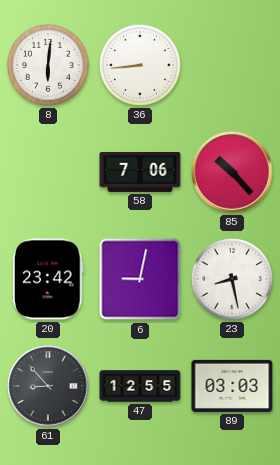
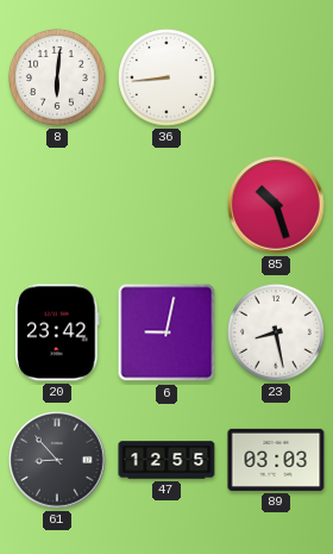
58: 7:06 -> none (140, 172)
85: 10:23 -> 10:27 (276, 205)
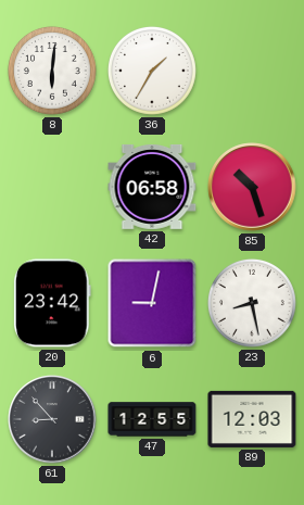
36: 8:44 -> 1:35 (152, 71)
42: none -> 06:58 (152, 187)
89: 03:03 -> 12:03 (252, 419)
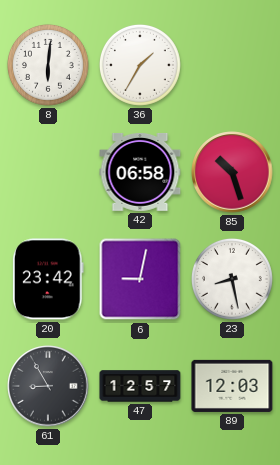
61: 8:53 -> 8:55 (48, 386)
47: 12:55 -> 12:57 (140, 386)
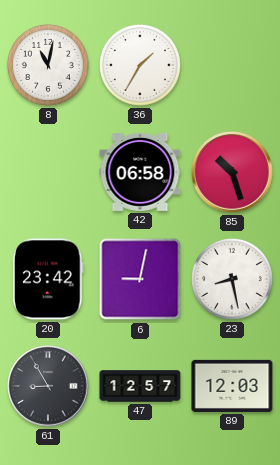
8: 6:01 -> 11:02 (48, 65)
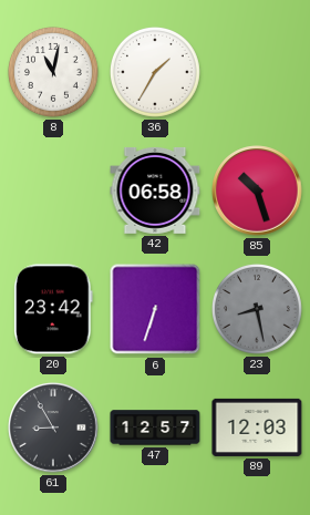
6: 9:02 -> 6:33 (155, 309)
23 dial: white -> grey (257, 309)
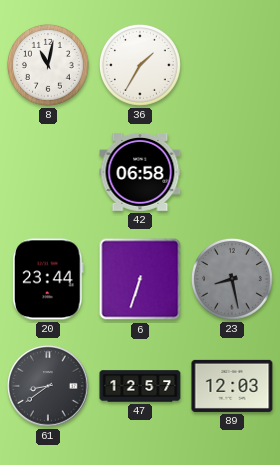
85: 10:27 -> none (257, 190)
20: 23:42 -> 23:44 (48, 279)
61: 8:55 -> 8:39 (48, 386)
